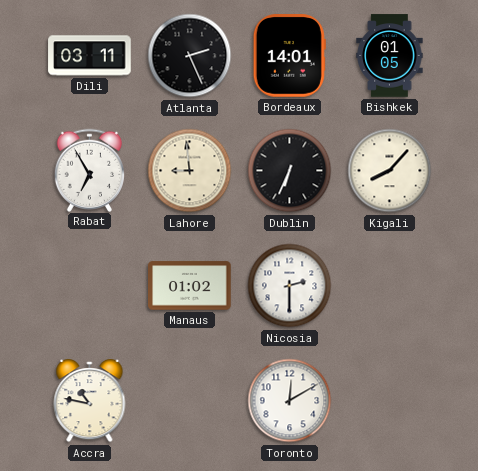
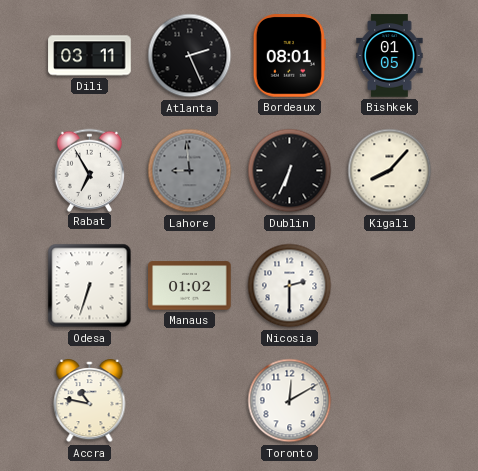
Bordeaux: 14:01 -> 08:01 (289, 56)
Lahore dial: cream -> grey (190, 171)
Odesa: none -> 6:33 (90, 286)
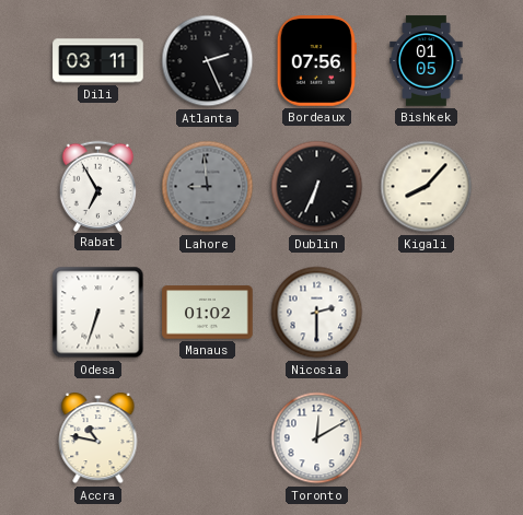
Bordeaux: 08:01 -> 07:56 (316, 61)
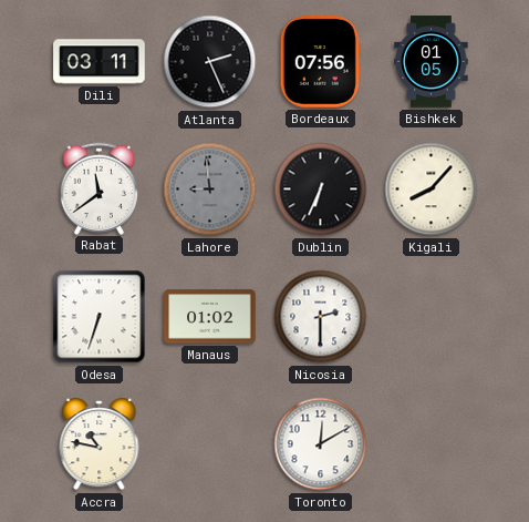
Rabat: 6:55 -> 11:39 (100, 188)
